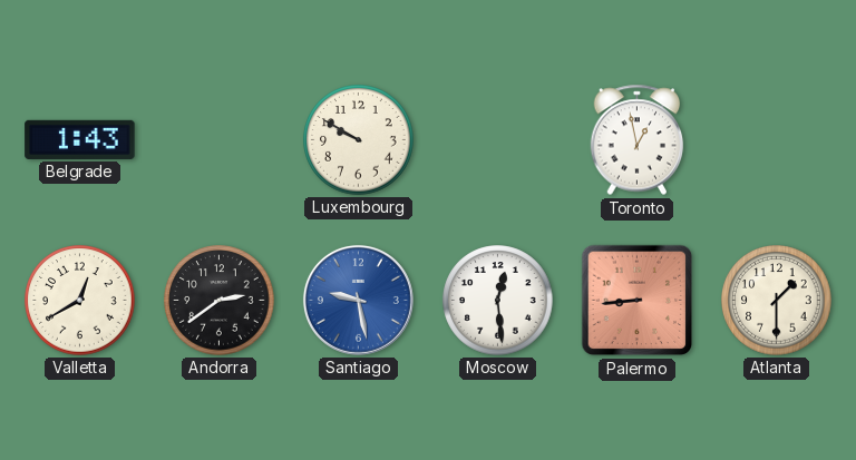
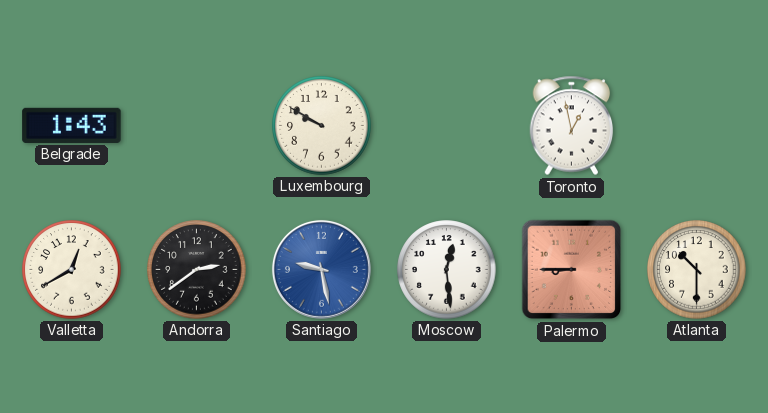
Palermo: 8:44 -> 8:45 (572, 270)
Atlanta: 1:30 -> 10:30 (697, 270)
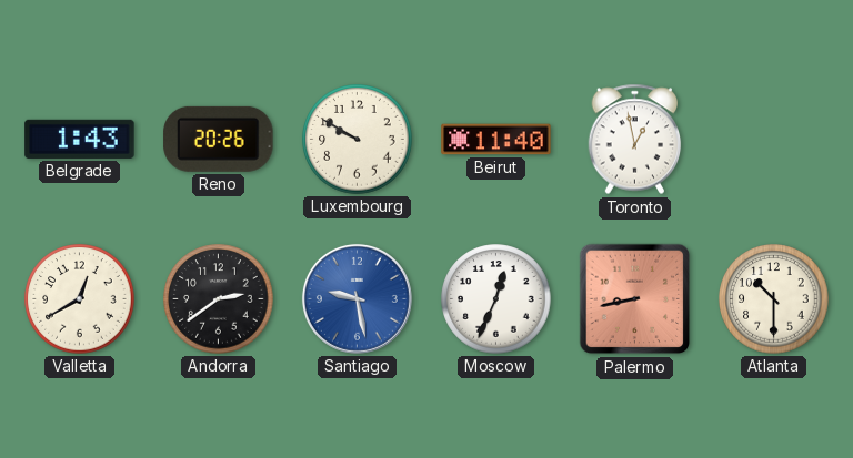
Reno: none -> 20:26 (219, 139)
Beirut: none -> 11:40 (496, 140)
Moscow: 12:29 -> 12:34 (496, 299)
Palermo: 8:45 -> 8:43 (635, 299)
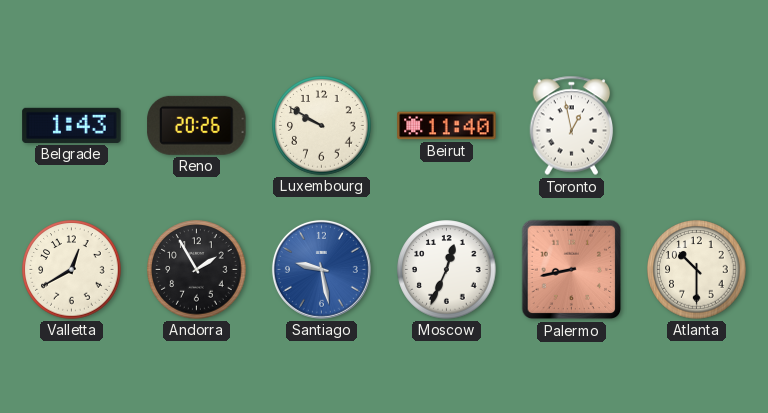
Andorra: 2:39 -> 1:55 (197, 270)
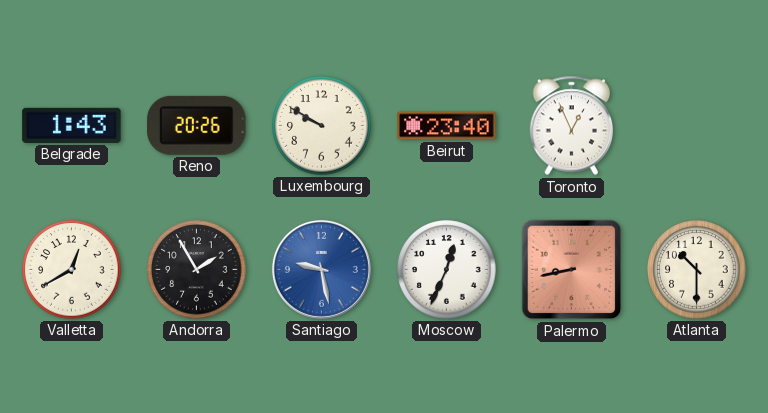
Beirut: 11:40 -> 23:40 (447, 126)
Toronto: 12:58 -> 12:56 (572, 126)
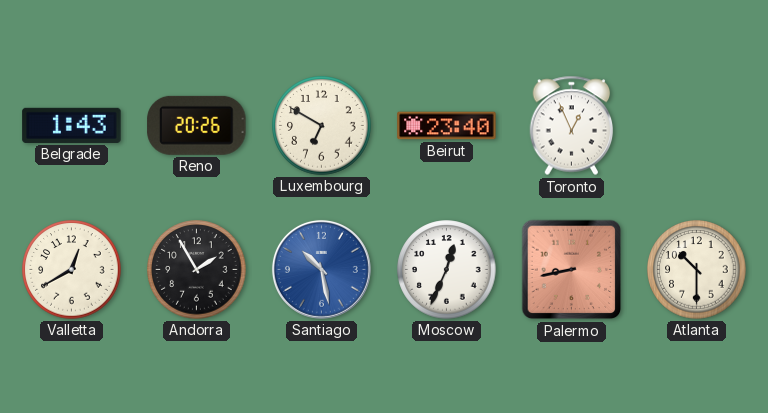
Luxembourg: 9:50 -> 6:50 (322, 126)
Santiago: 9:28 -> 10:28 (321, 269)
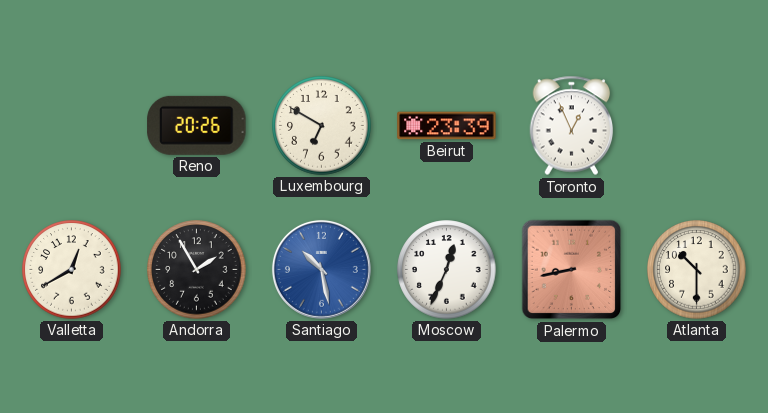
Belgrade: 1:43 -> none (72, 125)
Beirut: 23:40 -> 23:39 (447, 126)
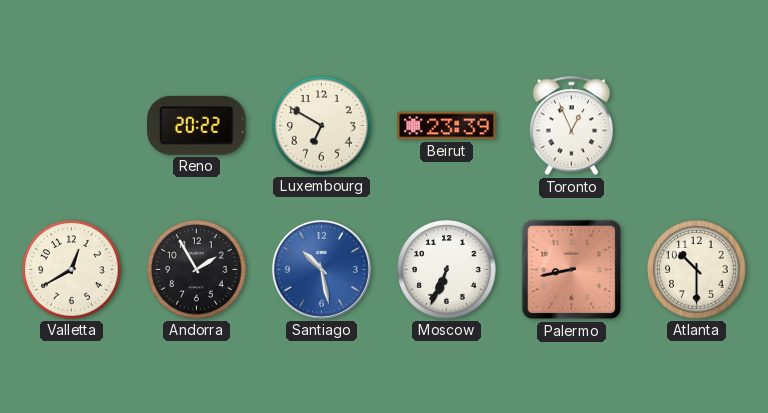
Reno: 20:26 -> 20:22 (197, 125)
Moscow: 12:34 -> 6:34 (447, 270)
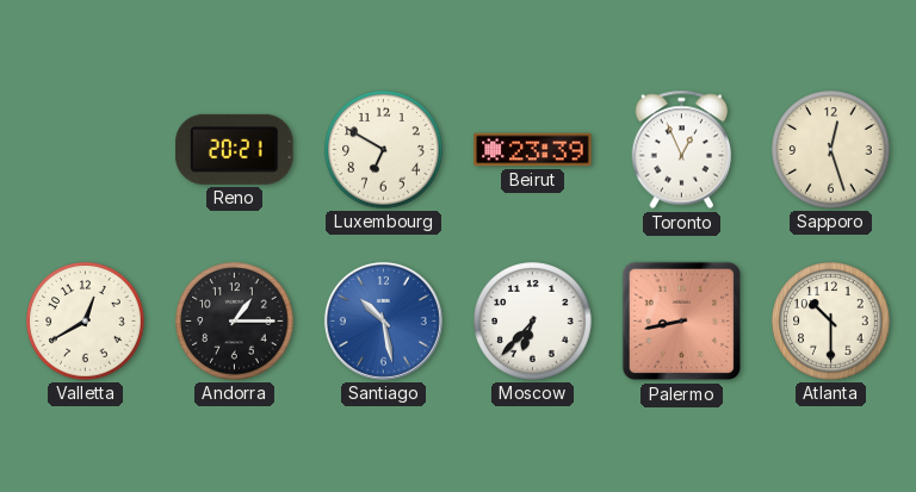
Reno: 20:22 -> 20:21 (235, 149)
Sapporo: none -> 12:27 (831, 150)
Andorra: 1:55 -> 1:15 (235, 322)
Moscow: 6:34 -> 6:37 (533, 322)
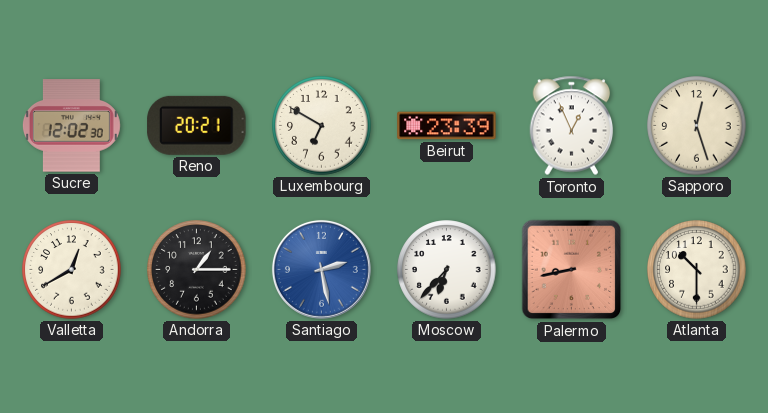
Sucre: none -> 12:02 (71, 126)
Santiago: 10:28 -> 2:28 (321, 269)
